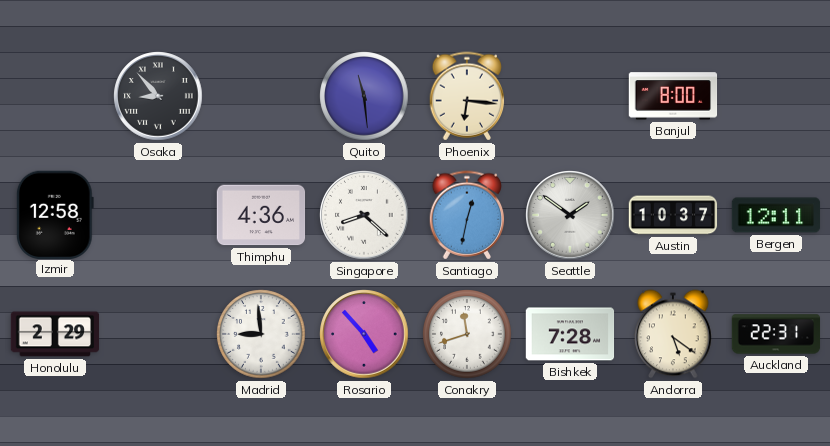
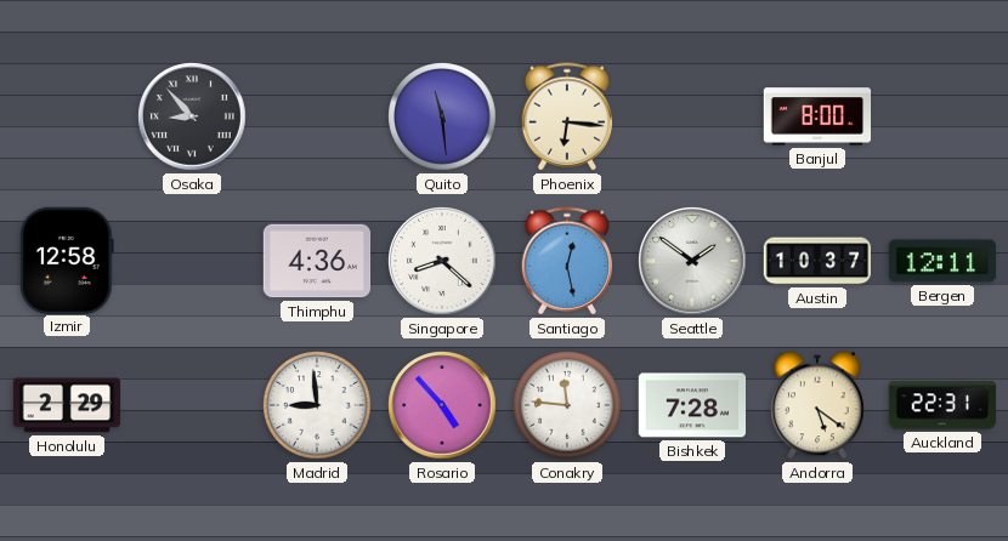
Santiago: 12:32 -> 12:28 (567, 261)
Conakry: 11:42 -> 11:46 (567, 405)
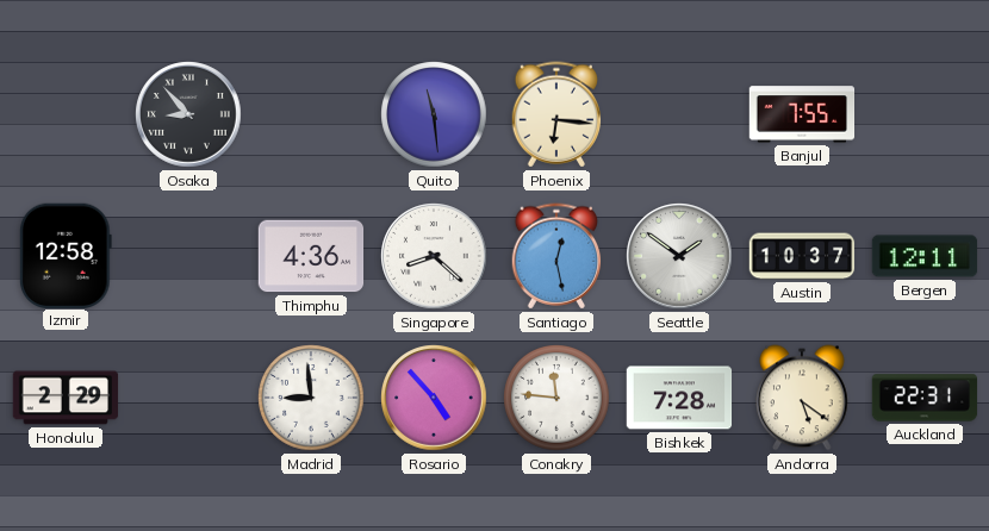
Banjul: 8:00 -> 7:55 (802, 114)
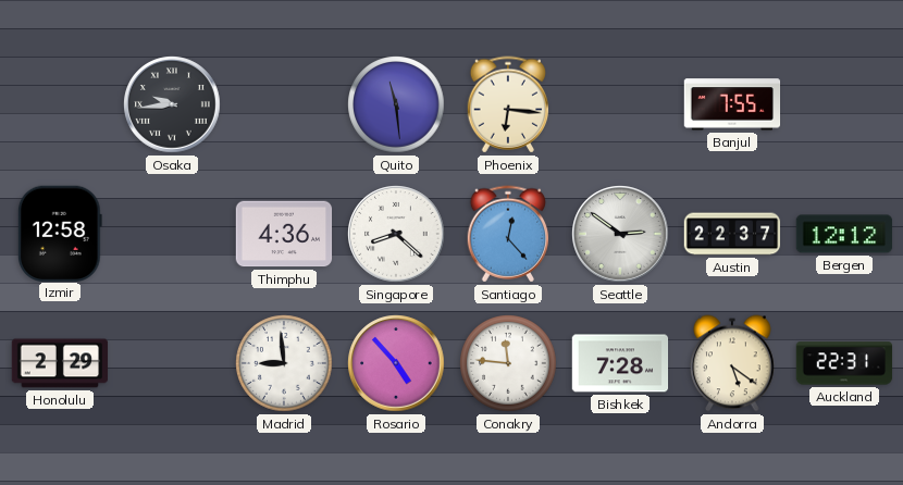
Osaka: 8:53 -> 9:44 (172, 104)
Santiago: 12:28 -> 12:23 (508, 234)
Seattle: 1:51 -> 2:51 (620, 234)
Austin: 10:37 -> 22:37 (732, 234)
Bergen: 12:11 -> 12:12 (844, 234)
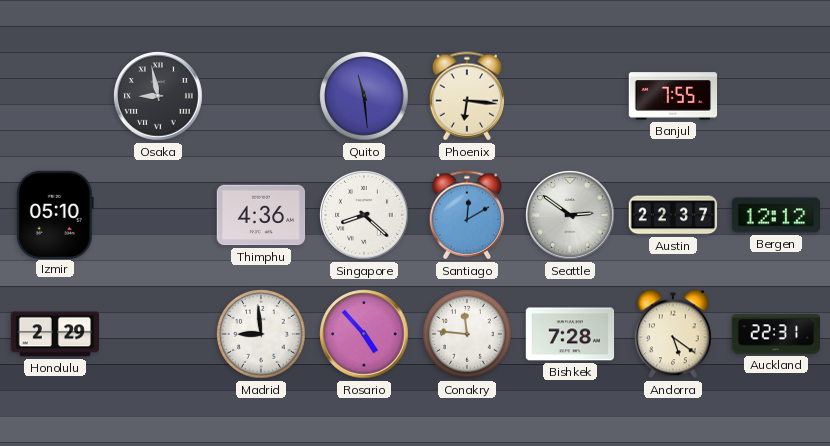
Osaka: 9:44 -> 8:58 (158, 96)
Izmir: 12:58 -> 05:10 (55, 214)
Santiago: 12:23 -> 12:10 (467, 215)
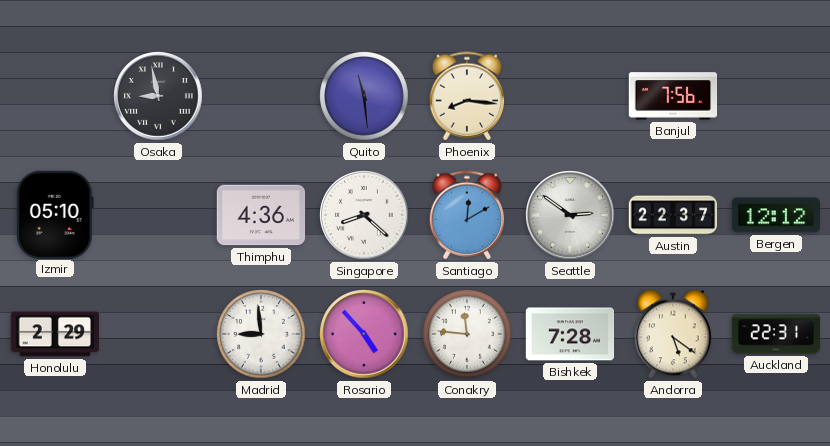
Phoenix: 6:16 -> 8:16 (467, 96)
Banjul: 7:55 -> 7:56 (673, 96)
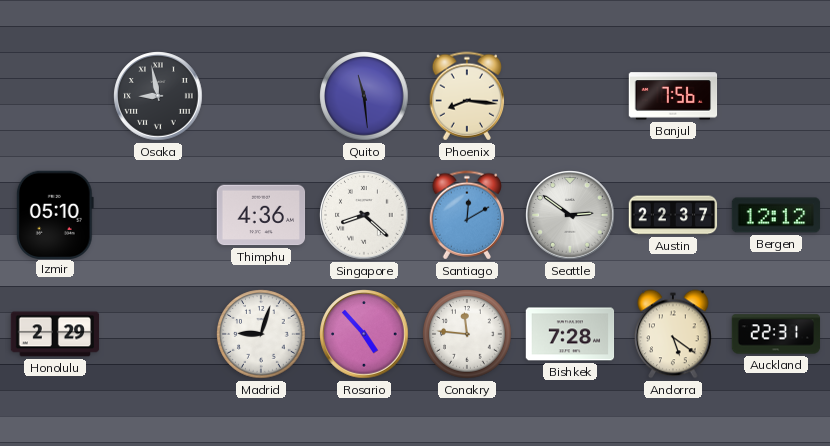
Madrid: 8:59 -> 9:03 (261, 334)
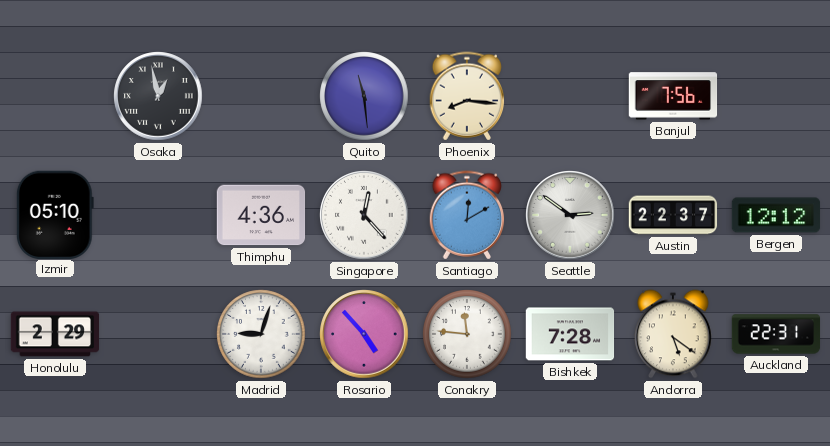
Osaka: 8:58 -> 12:58 (158, 96)
Singapore: 8:22 -> 12:23 (364, 215)
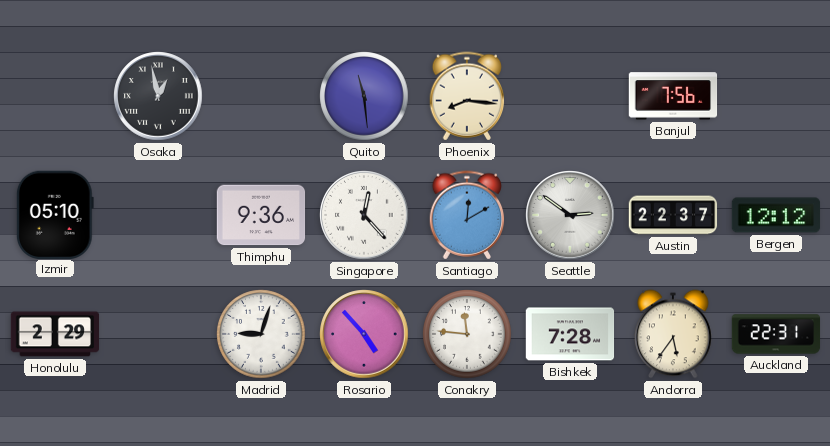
Thimphu: 4:36 -> 9:36 (261, 215)
Andorra: 5:21 -> 5:36 (673, 334)
